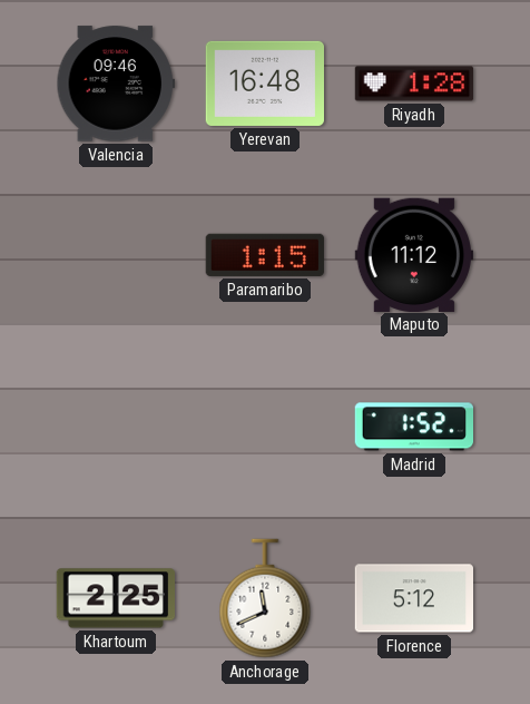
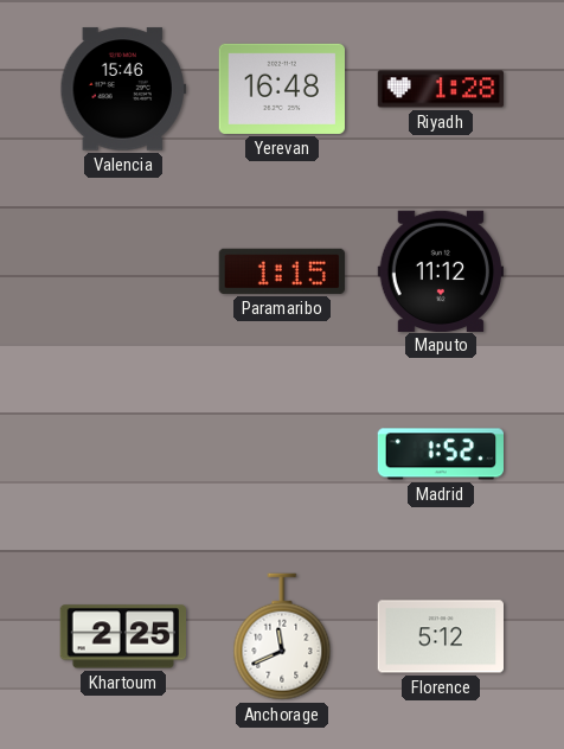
Valencia: 09:46 -> 15:46 (122, 89)
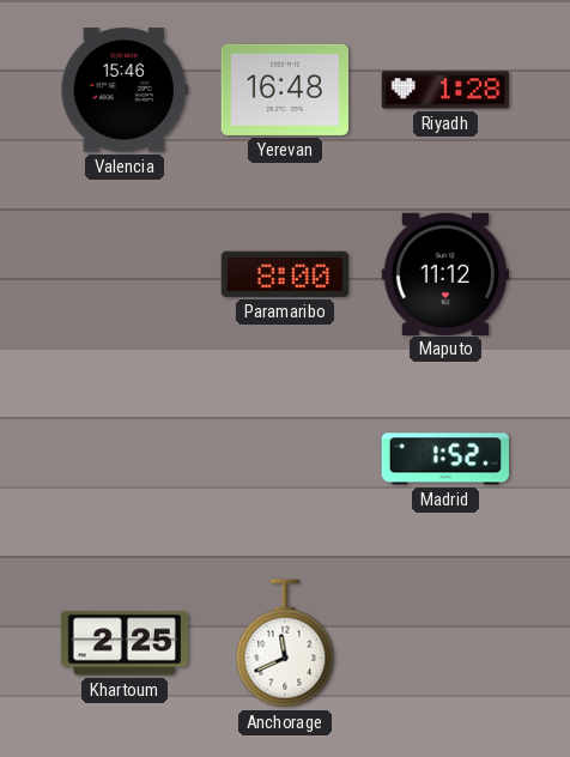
Paramaribo: 1:15 -> 8:00 (285, 274)
Florence: 5:12 -> none (441, 636)
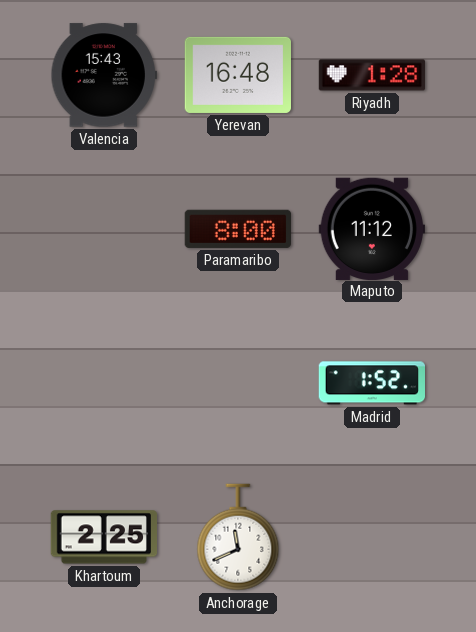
Valencia: 15:46 -> 15:43 (103, 75)
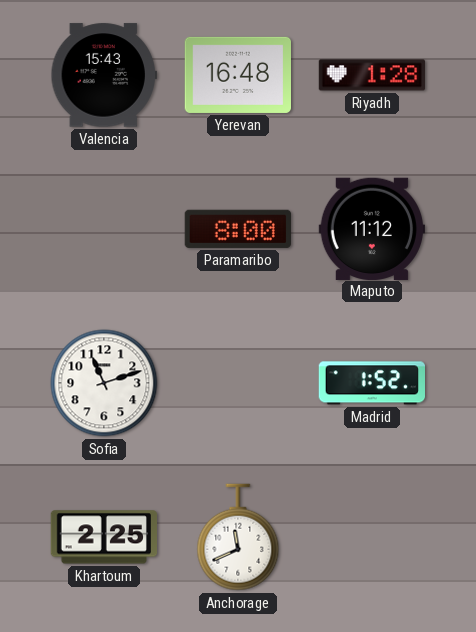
Sofia: none -> 11:12 (104, 383)
